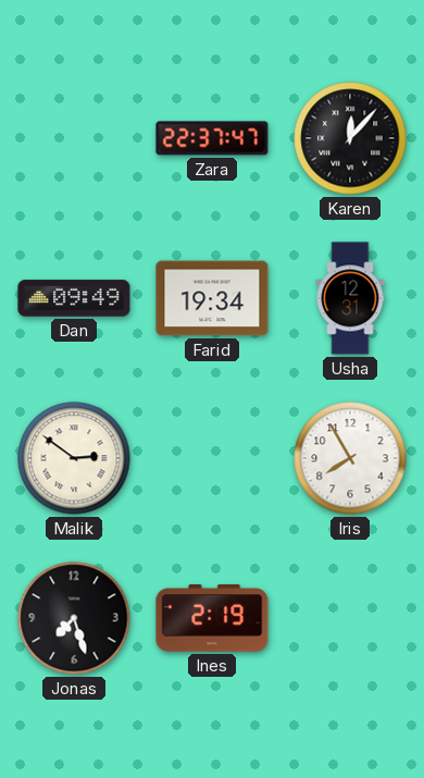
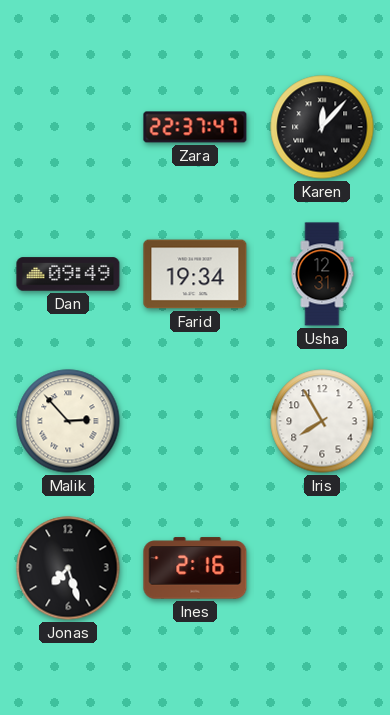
Malik: 2:51 -> 2:53 (68, 421)
Ines: 2:19 -> 2:16 (195, 568)
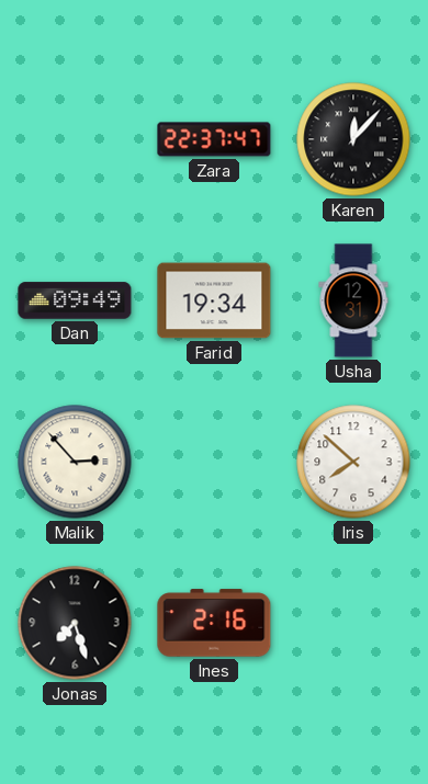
Iris: 7:55 -> 7:52 (353, 462)
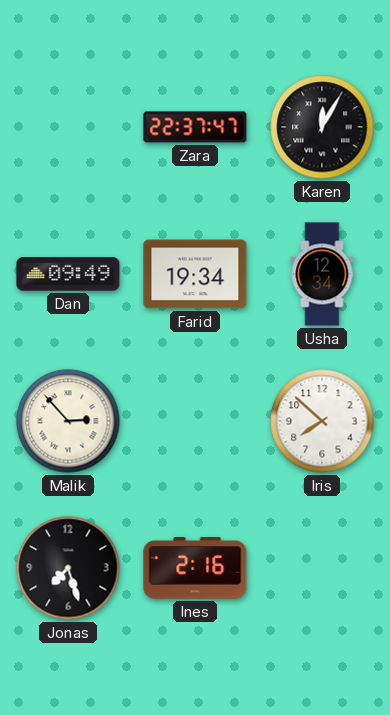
Karen: 12:07 -> 12:05 (322, 127)
Usha: 12:31 -> 12:34 (322, 274)
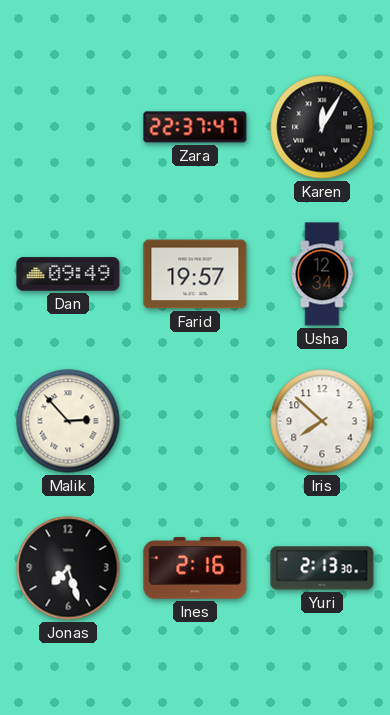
Farid: 19:34 -> 19:57 (195, 274)
Yuri: none -> 2:13 (322, 568)
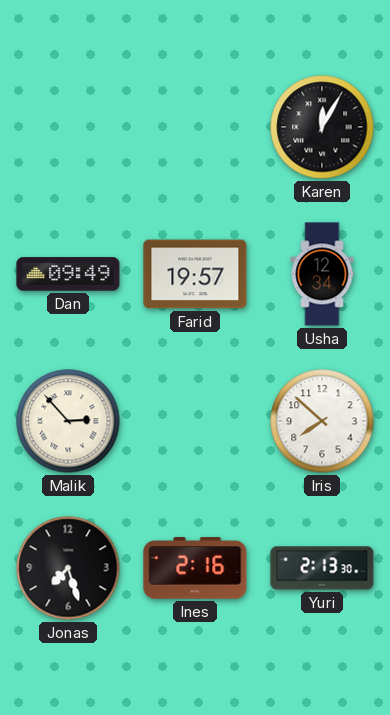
Zara: 22:37 -> none (195, 127)
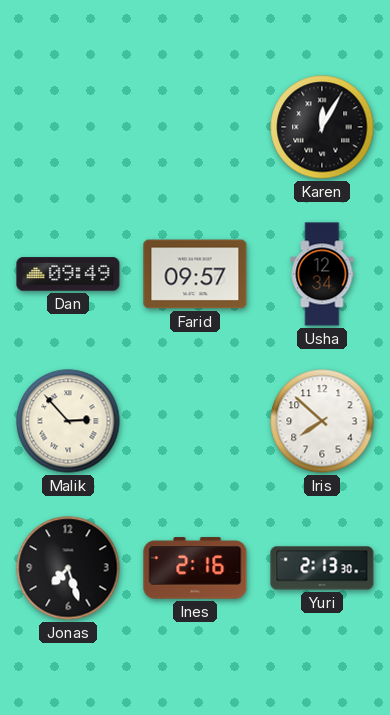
Farid: 19:57 -> 09:57 (195, 274)
